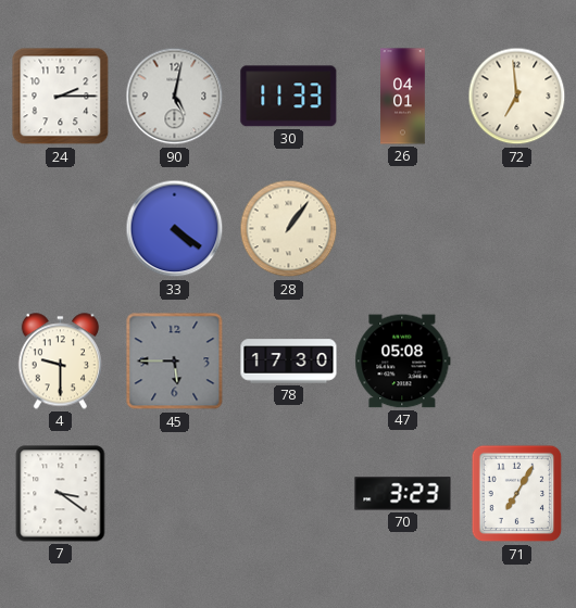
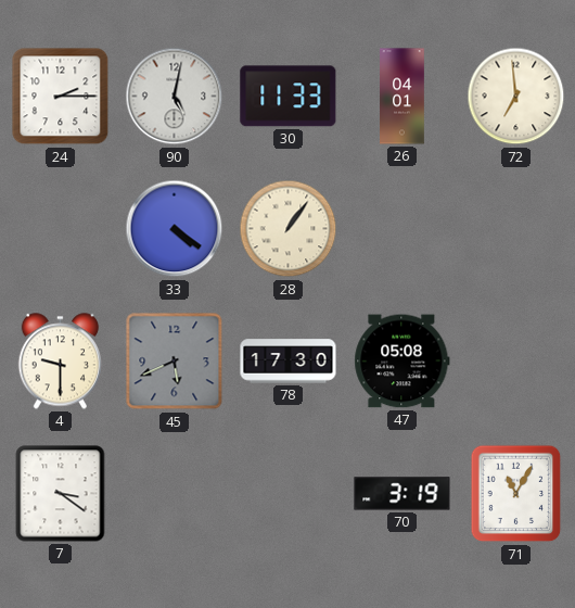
45: 5:45 -> 5:41 (175, 362)
70: 3:23 -> 3:19 (403, 494)
71: 7:05 -> 11:05 (516, 494)
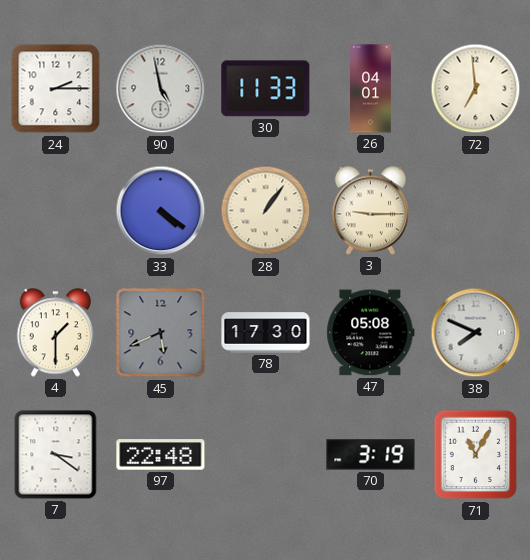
90: 5:02 -> 4:58 (161, 89)
3: none -> 9:15 (371, 211)
4: 9:30 -> 1:30 (56, 333)
38: none -> 7:49 (476, 333)
97: none -> 22:48 (161, 455)
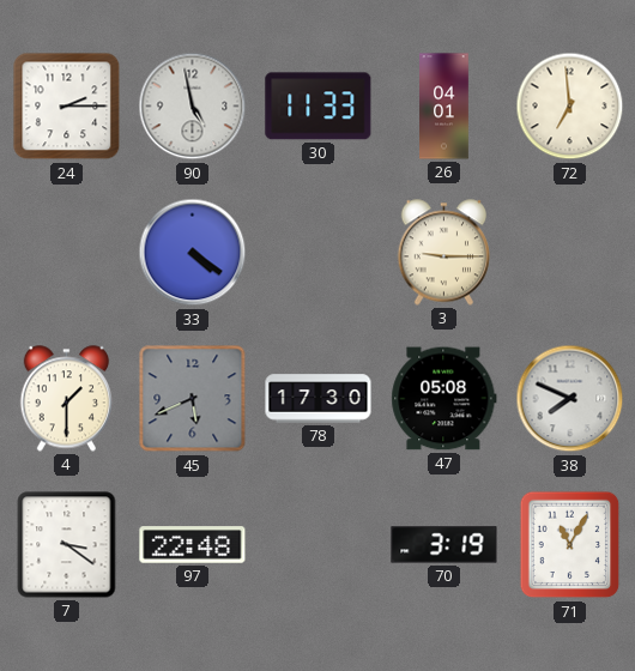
28: 1:06 -> none (266, 211)
